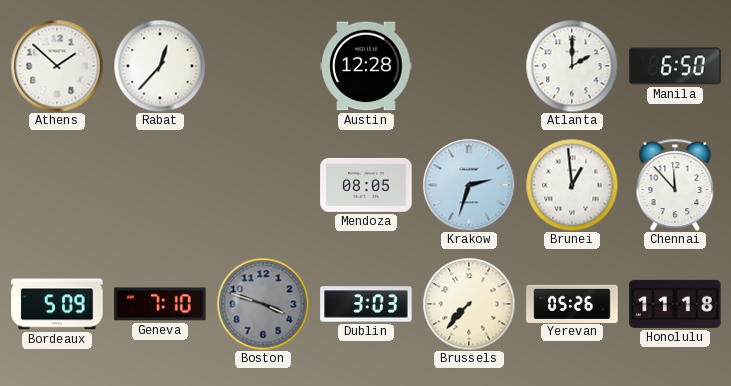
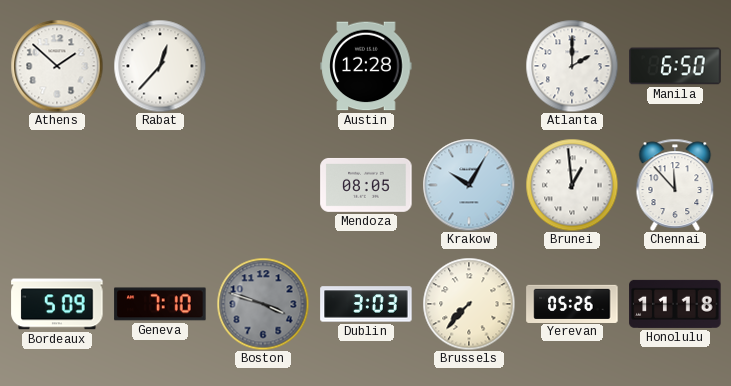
Krakow: 2:33 -> 10:05 (469, 185)
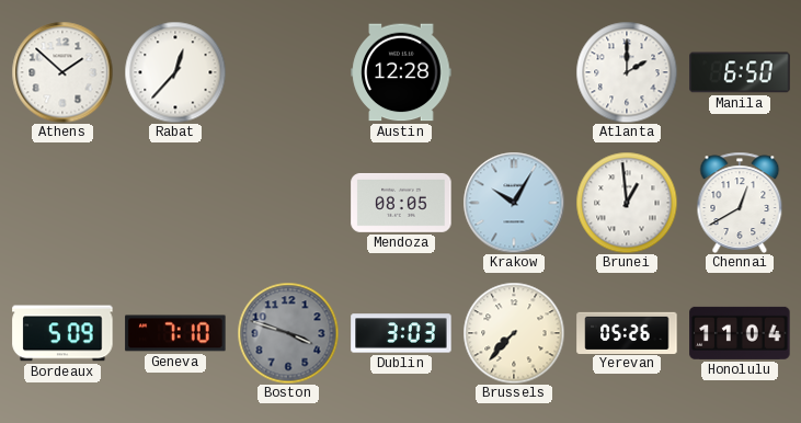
Chennai: 11:53 -> 12:40 (740, 203)
Honolulu: 11:18 -> 11:04 (740, 333)
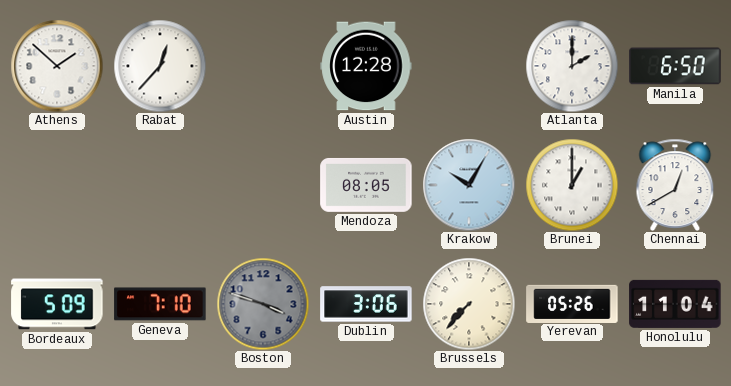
Brunei: 12:59 -> 1:00 (572, 185)
Dublin: 3:03 -> 3:06 (366, 304)
